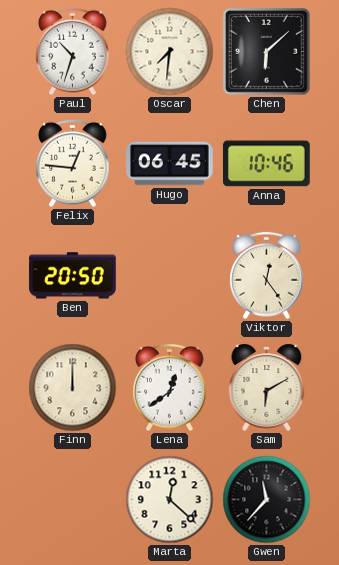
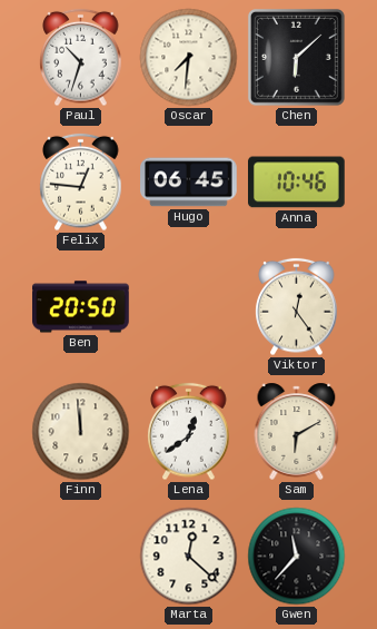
Finn: 12:00 -> 11:59 (81, 432)
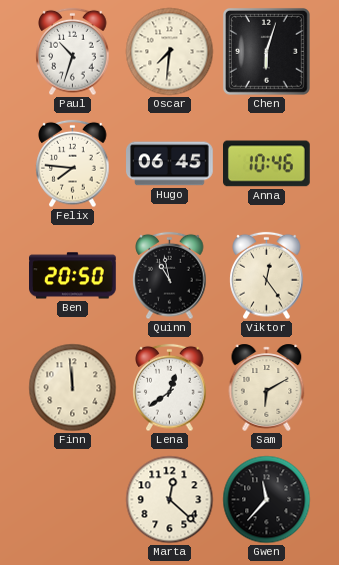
Chen: 6:08 -> 6:03 (266, 51)
Felix: 12:46 -> 7:46 (73, 164)
Quinn: none -> 10:58 (170, 276)
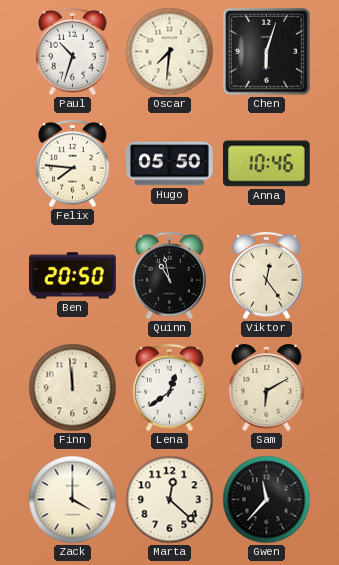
Hugo: 06:45 -> 05:50 (170, 164)
Zack: none -> 4:00 (73, 500)
